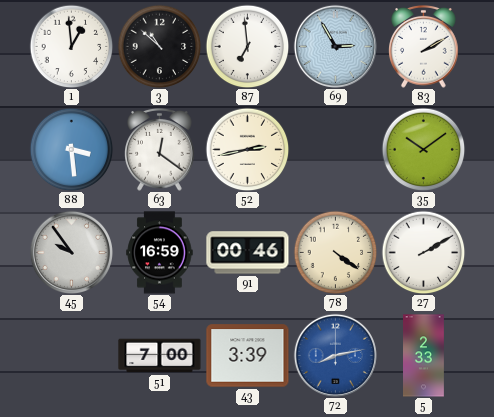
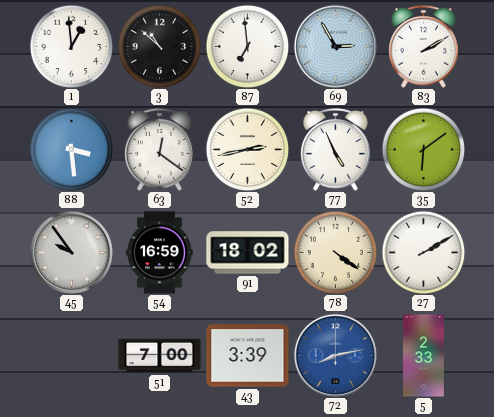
77: none -> 4:56 (336, 150)
35: 10:09 -> 6:09 (423, 149)
91: 00:46 -> 18:02 (248, 253)
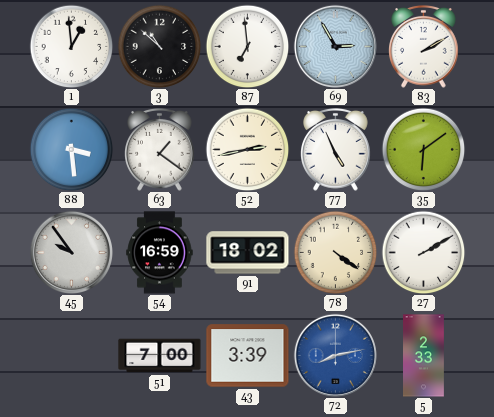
63: 12:21 -> 1:21 (160, 150)
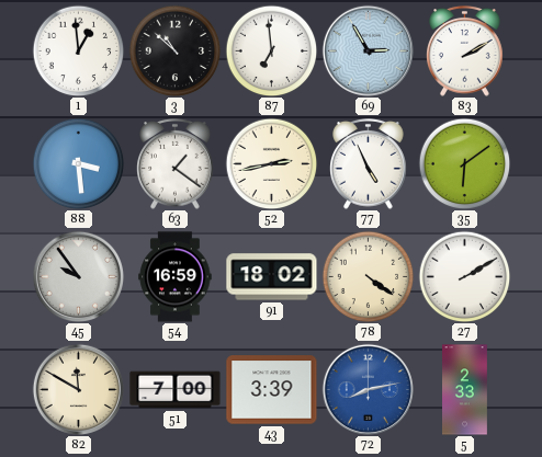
82: none -> 11:50 (78, 389)
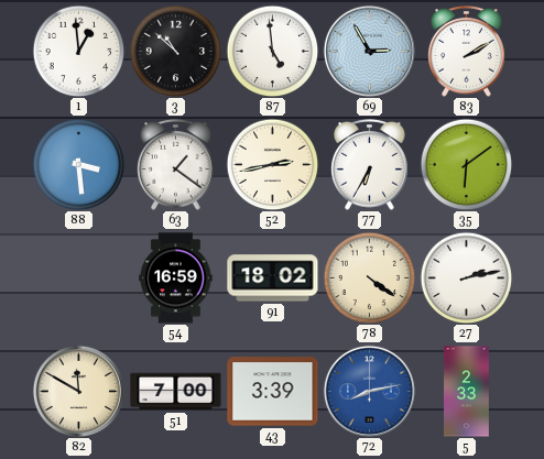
87: 6:59 -> 4:59 (272, 51)
77: 4:56 -> 6:35 (370, 165)
45: 9:54 -> none (78, 276)
27: 2:10 -> 2:13 (466, 277)
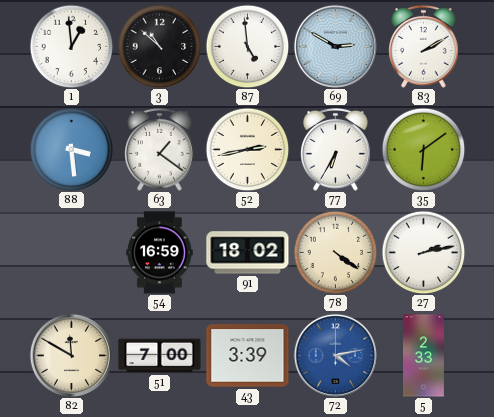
69: 2:55 -> 2:50 (335, 46)
72: 8:13 -> 4:13 (335, 355)
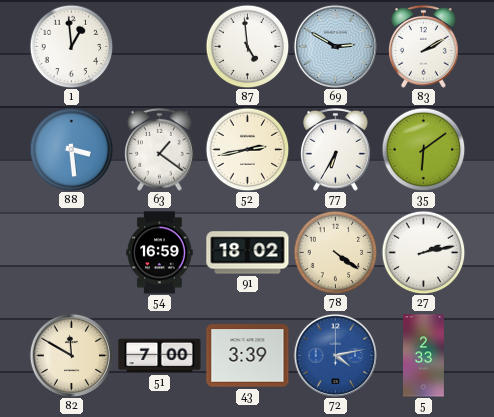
3: 10:52 -> none (159, 46)
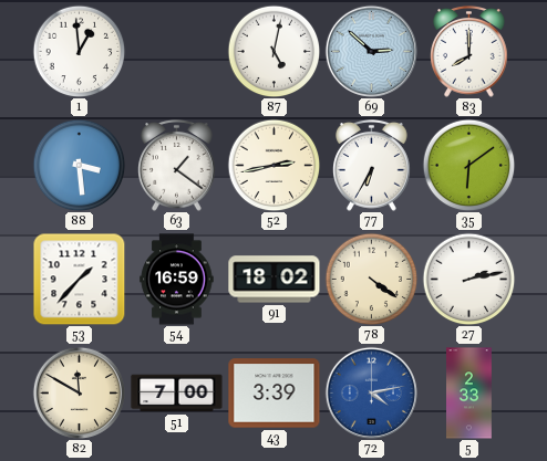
87: 4:59 -> 5:02 (273, 51)
69: 2:50 -> 2:52 (371, 51)
83: 2:10 -> 8:00 (469, 52)
53: none -> 1:37 (79, 279)
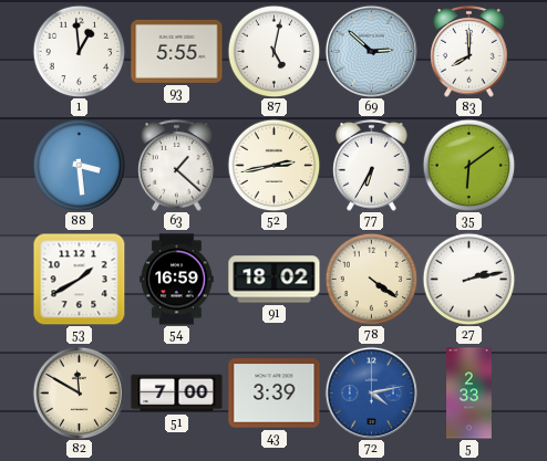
93: none -> 5:55 (177, 51)
63: 1:21 -> 1:22 (177, 166)
53: 1:37 -> 1:40 (79, 279)
